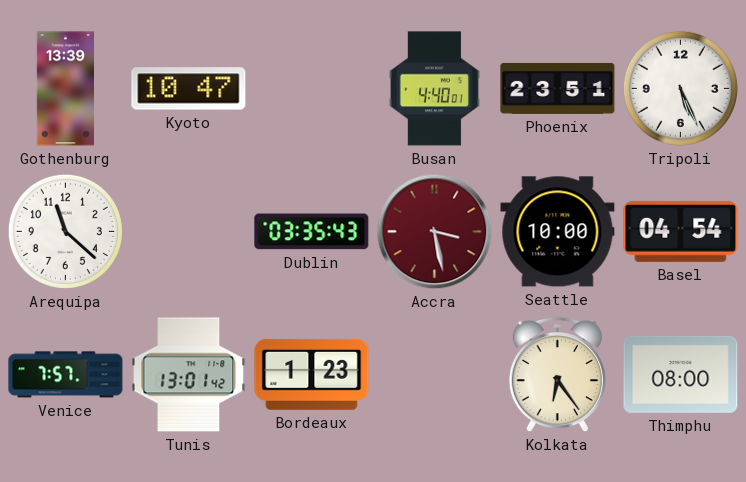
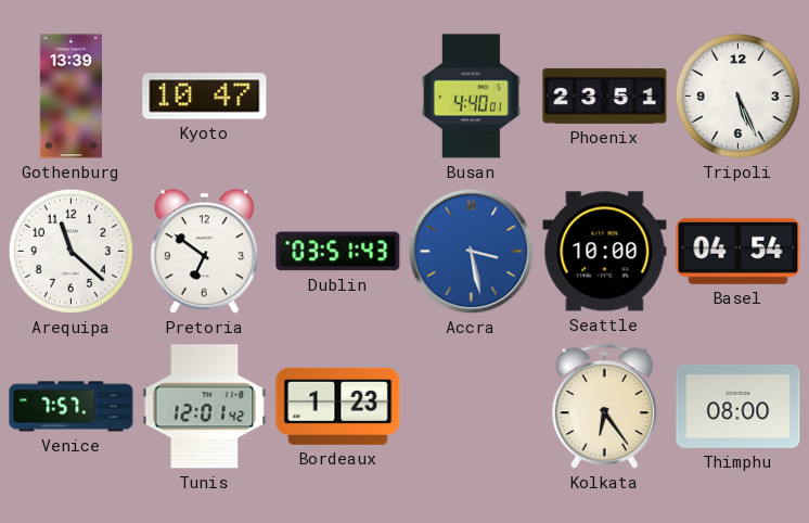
Pretoria: none -> 6:51 (204, 252)
Dublin: 03:35 -> 03:51 (338, 252)
Accra dial: burgundy -> blue (472, 252)
Tunis: 13:01 -> 12:01 (205, 407)
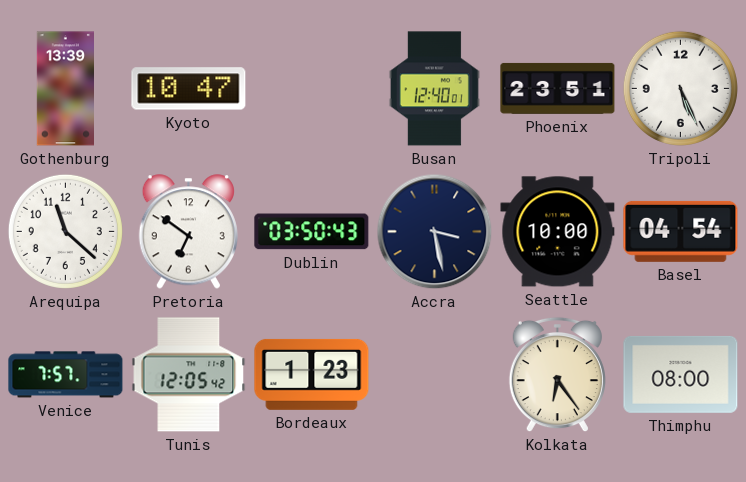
Busan: 4:40 -> 12:40 (434, 89)
Dublin: 03:51 -> 03:50 (312, 232)
Accra dial: blue -> navy (435, 232)
Tunis: 12:01 -> 12:05 (189, 375)
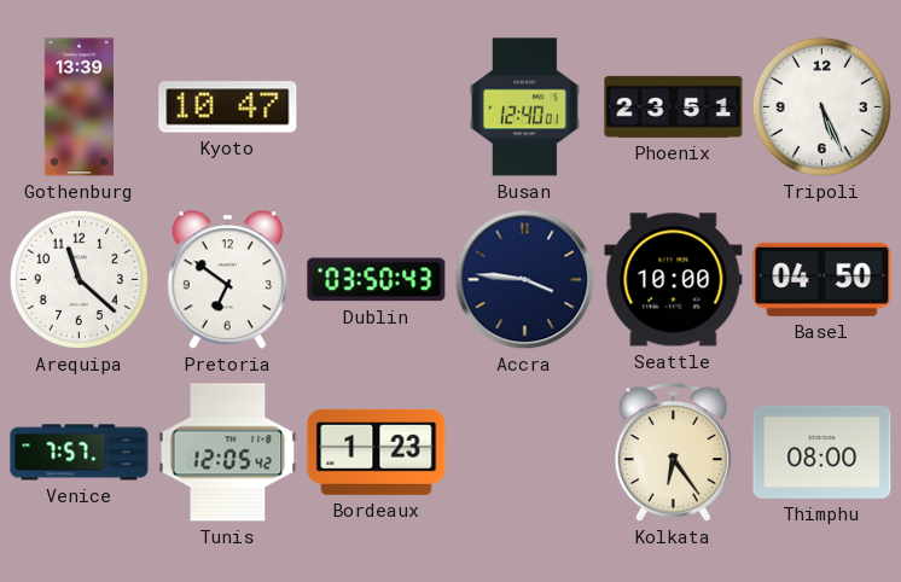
Accra: 3:28 -> 3:46 (525, 280)
Basel: 04:54 -> 04:50 (822, 279)
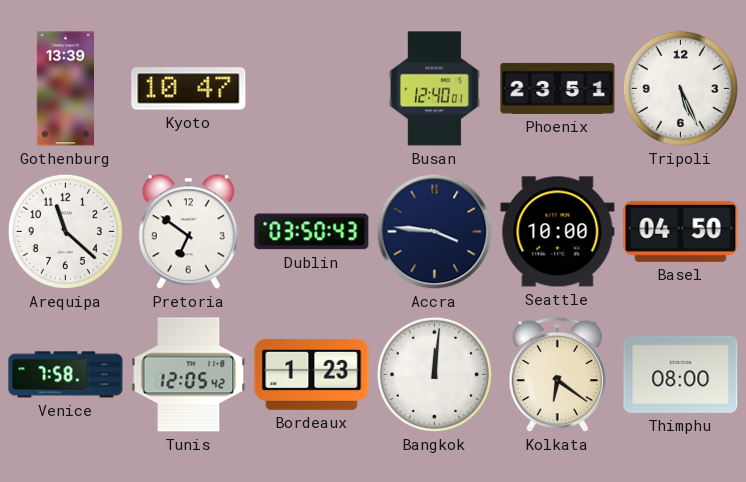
Venice: 7:57 -> 7:58 (66, 375)
Bangkok: none -> 12:01 (434, 374)
Kolkata: 6:24 -> 6:21 (557, 375)
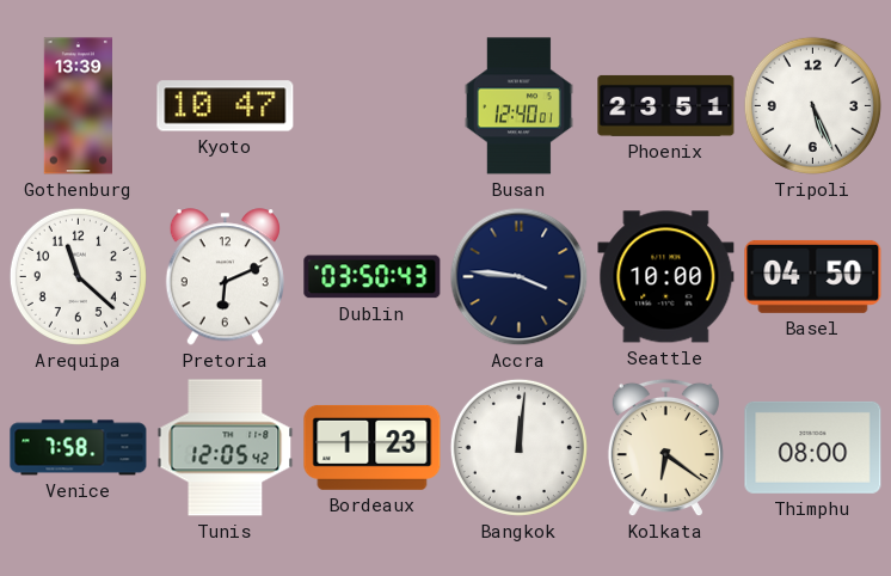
Pretoria: 6:51 -> 6:11 (225, 277)
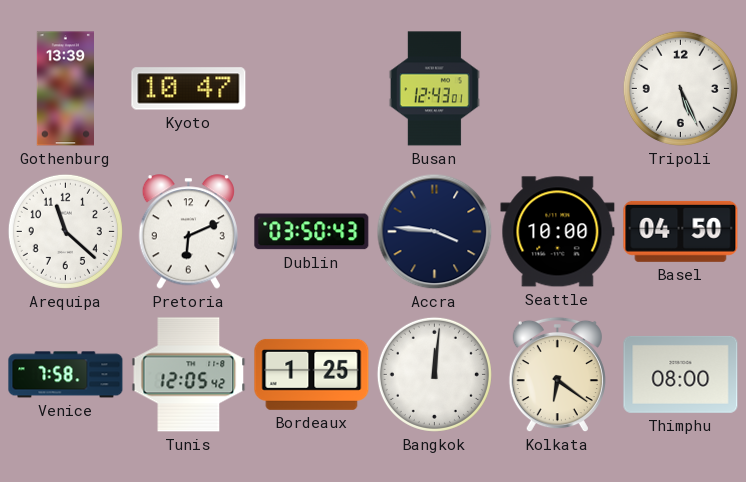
Busan: 12:40 -> 12:43 (434, 89)
Phoenix: 23:51 -> none (666, 105)
Bordeaux: 1:23 -> 1:25 (312, 374)
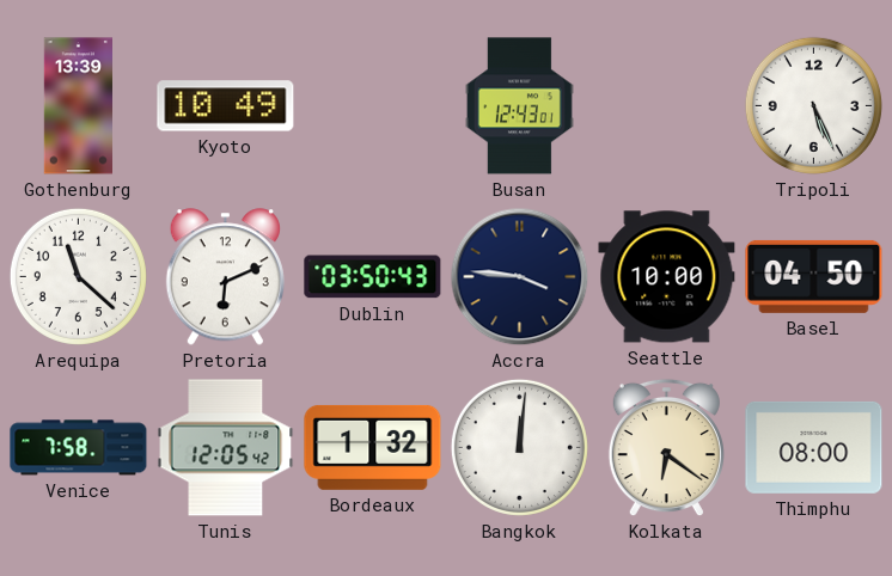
Kyoto: 10:47 -> 10:49 (226, 106)
Bordeaux: 1:25 -> 1:32 (373, 447)
